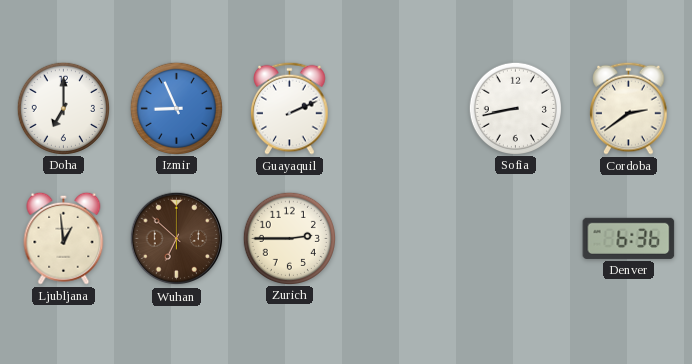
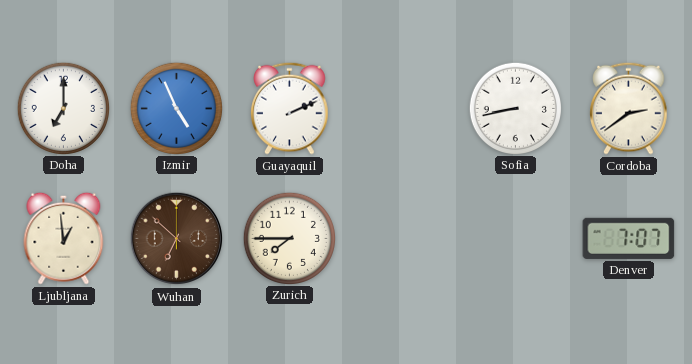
Izmir: 8:56 -> 4:56 (176, 108)
Zurich: 2:45 -> 7:45 (289, 238)
Denver: 6:36 -> 7:07 (629, 238)
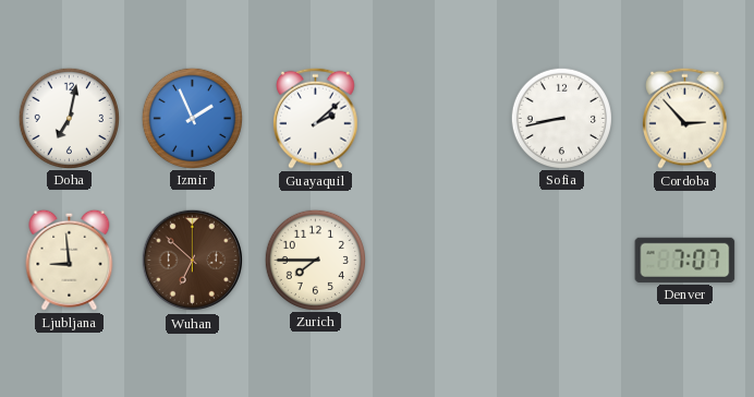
Doha: 7:00 -> 7:02 (69, 118)
Izmir: 4:56 -> 1:56 (192, 118)
Guayaquil: 2:11 -> 2:08 (316, 118)
Cordoba: 2:39 -> 2:53 (685, 118)
Ljubljana: 12:59 -> 8:59 (70, 260)
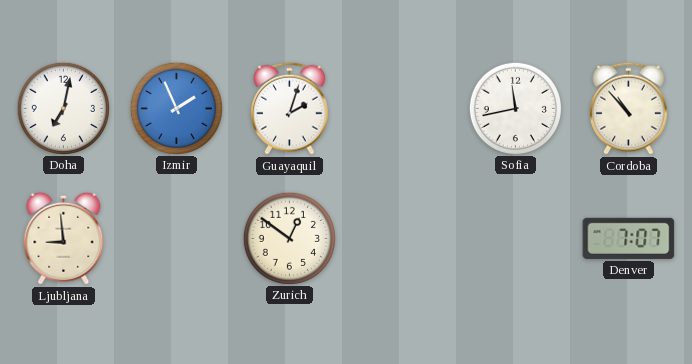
Guayaquil: 2:08 -> 2:03 (290, 108)
Sofia: 8:43 -> 11:43 (515, 108)
Cordoba: 2:53 -> 10:53 (629, 108)
Wuhan: 6:52 -> none (193, 261)
Zurich: 7:45 -> 12:51 (289, 238)
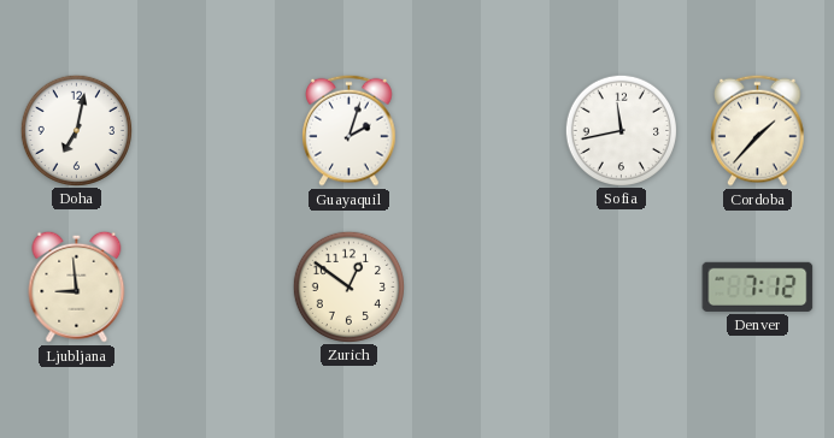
Izmir: 1:56 -> none (176, 108)
Cordoba: 10:53 -> 1:37 (758, 130)
Denver: 7:07 -> 7:12 (758, 286)
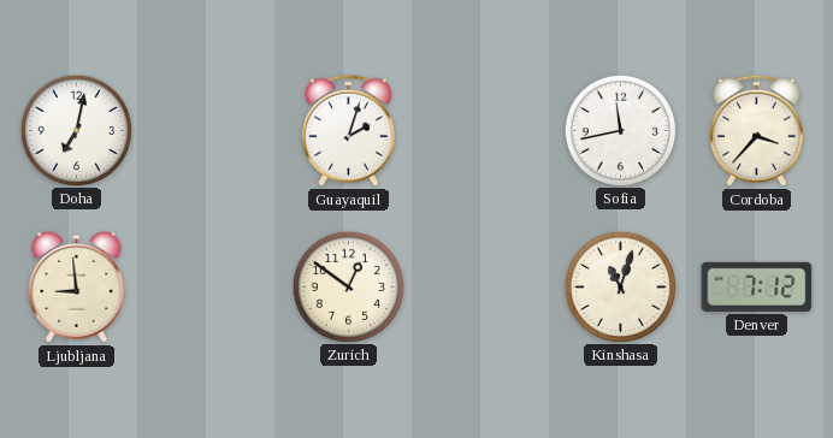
Cordoba: 1:37 -> 3:37 (757, 130)
Kinshasa: none -> 11:03 (620, 286)
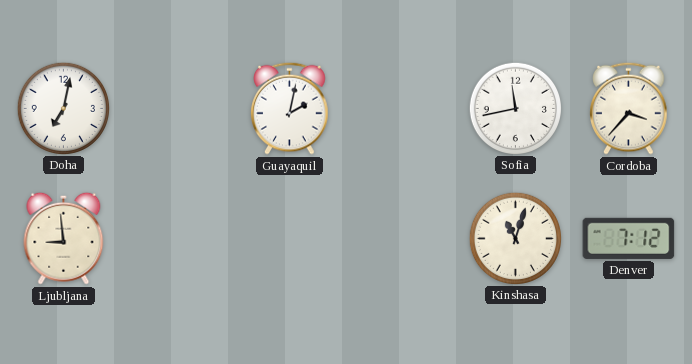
Guayaquil: 2:03 -> 2:02 (290, 108)
Zurich: 12:51 -> none (348, 286)
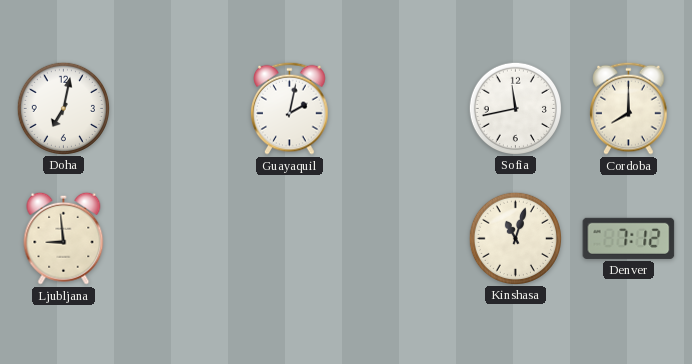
Cordoba: 3:37 -> 8:00 (629, 108)
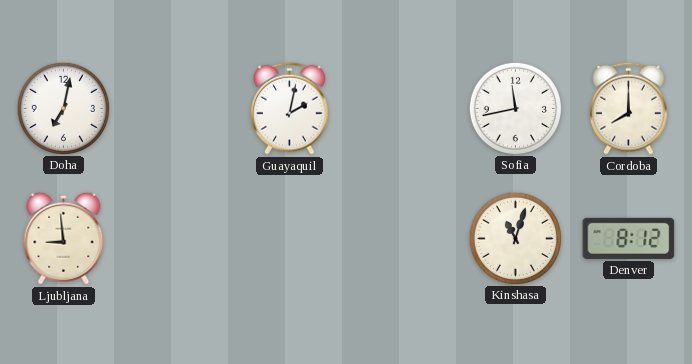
Denver: 7:12 -> 8:12 (629, 238)
